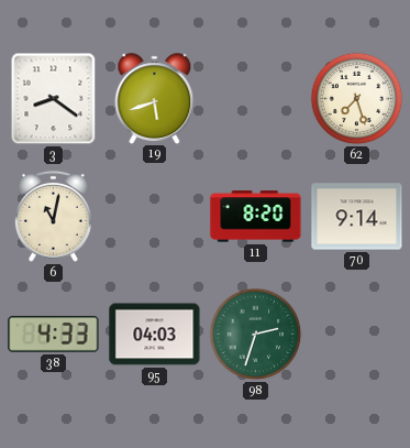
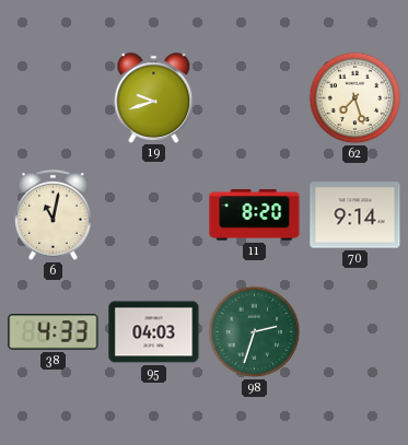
3: 8:21 -> none (54, 99)
19: 5:42 -> 9:42 (154, 97)
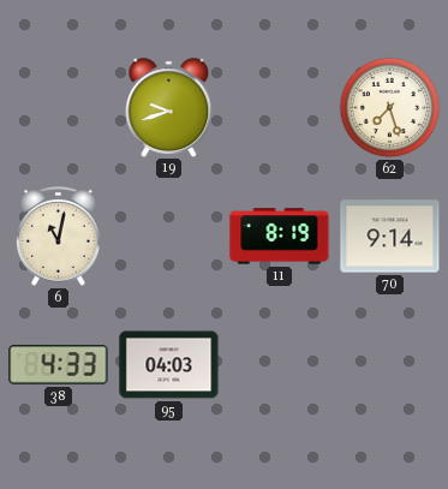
11: 8:20 -> 8:19 (280, 237)
98: 2:33 -> none (255, 332)
